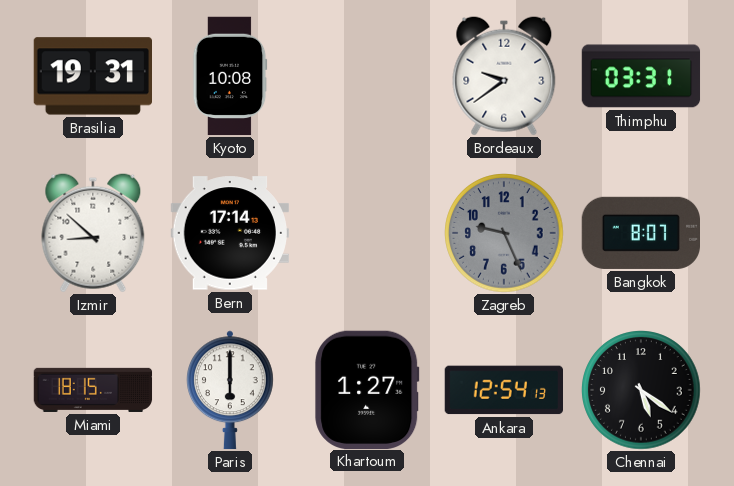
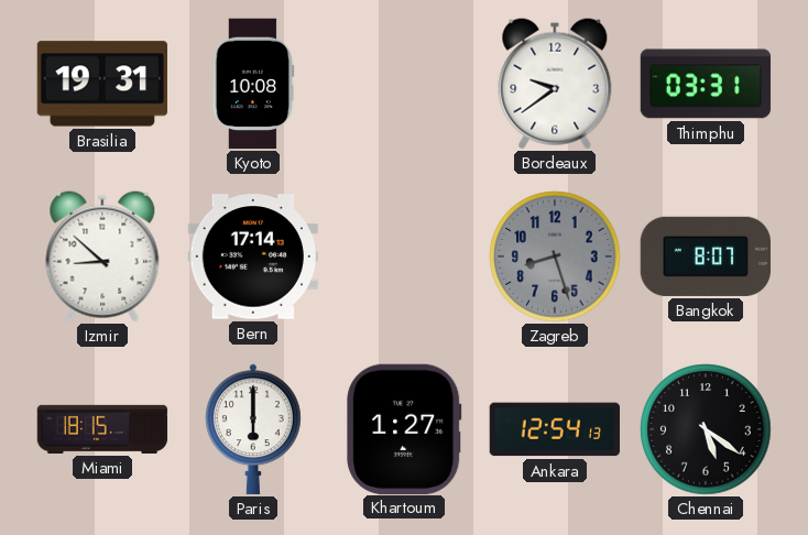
Zagreb: 9:26 -> 8:27 (555, 256)
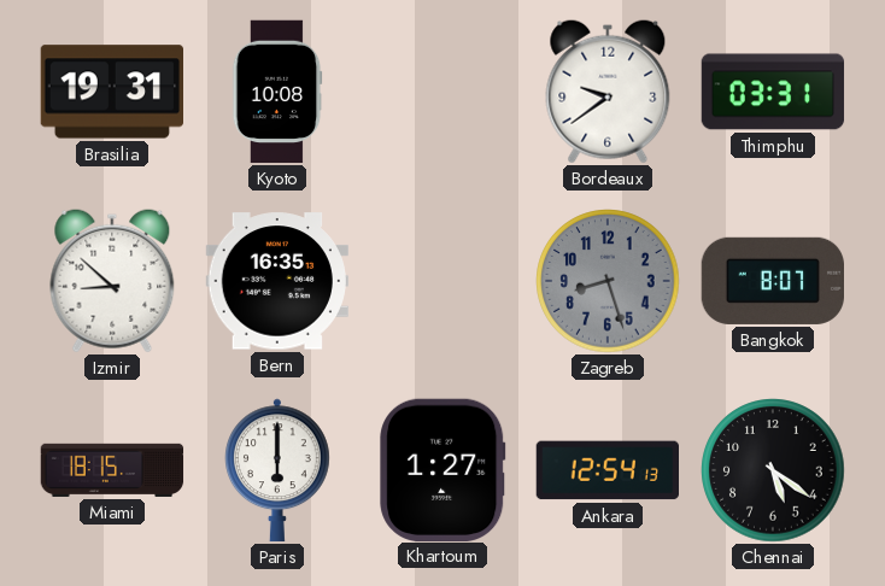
Bern: 17:14 -> 16:35 (276, 281)
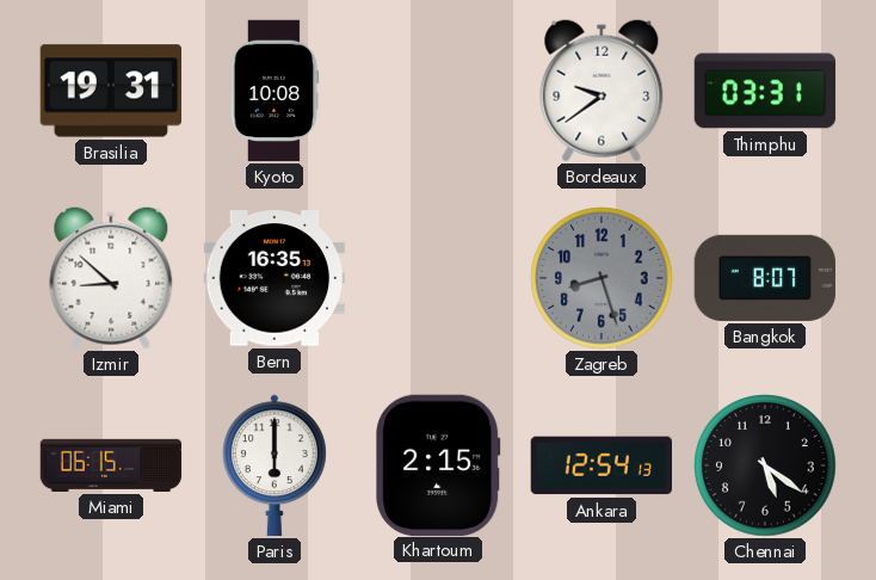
Miami: 18:15 -> 06:15 (111, 465)
Khartoum: 1:27 -> 2:15 (438, 464)
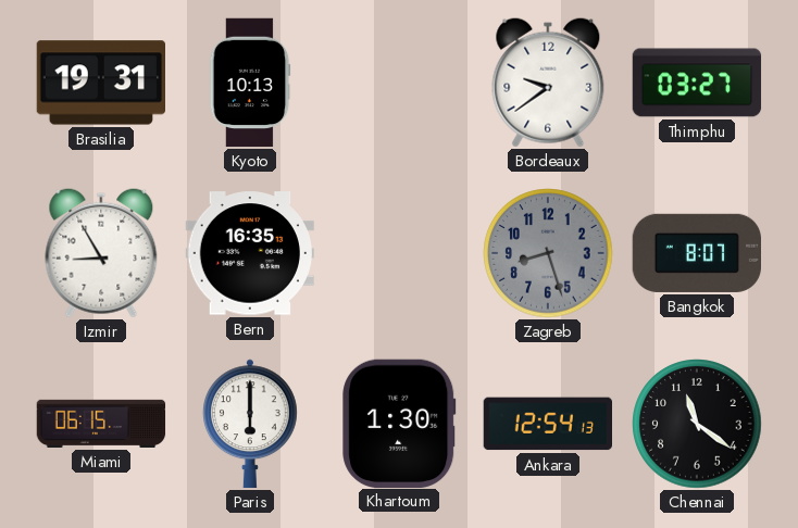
Kyoto: 10:08 -> 10:13 (250, 83)
Thimphu: 03:31 -> 03:27 (697, 83)
Izmir: 8:52 -> 8:55 (101, 253)
Khartoum: 2:15 -> 1:30 (399, 423)
Chennai: 5:21 -> 11:21 (697, 424)
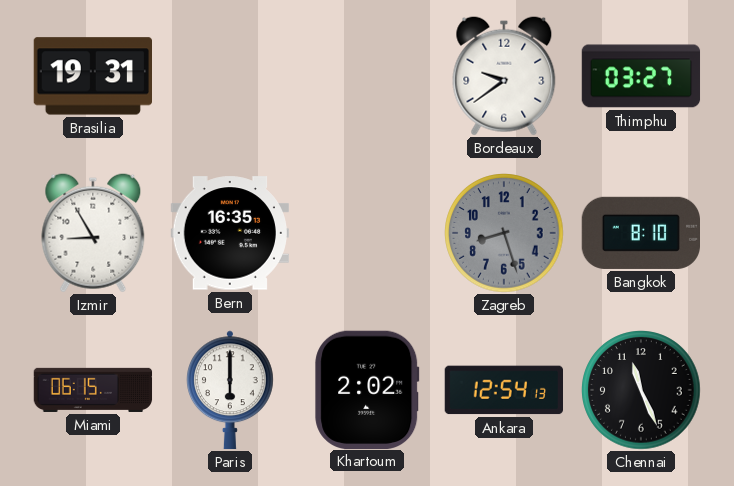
Kyoto: 10:13 -> none (250, 83)
Bangkok: 8:07 -> 8:10 (640, 233)
Khartoum: 1:30 -> 2:02 (367, 389)
Chennai: 11:21 -> 11:26 (641, 390)
